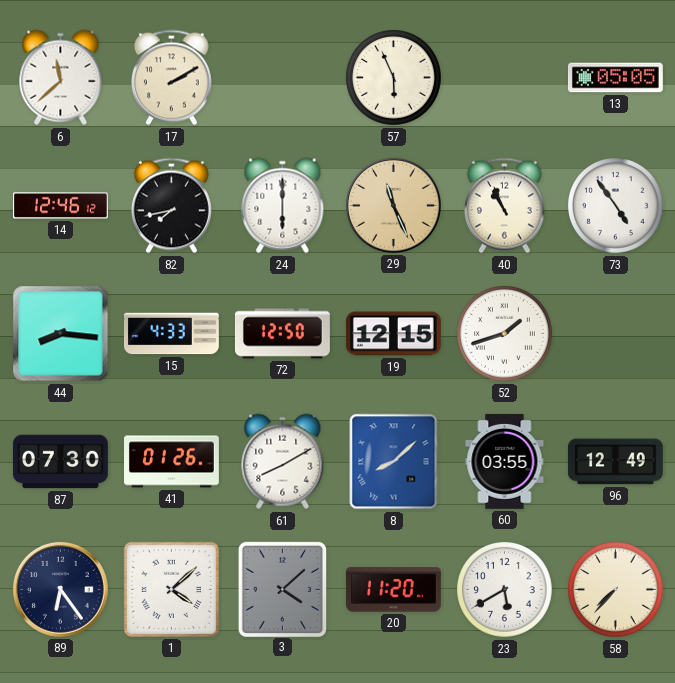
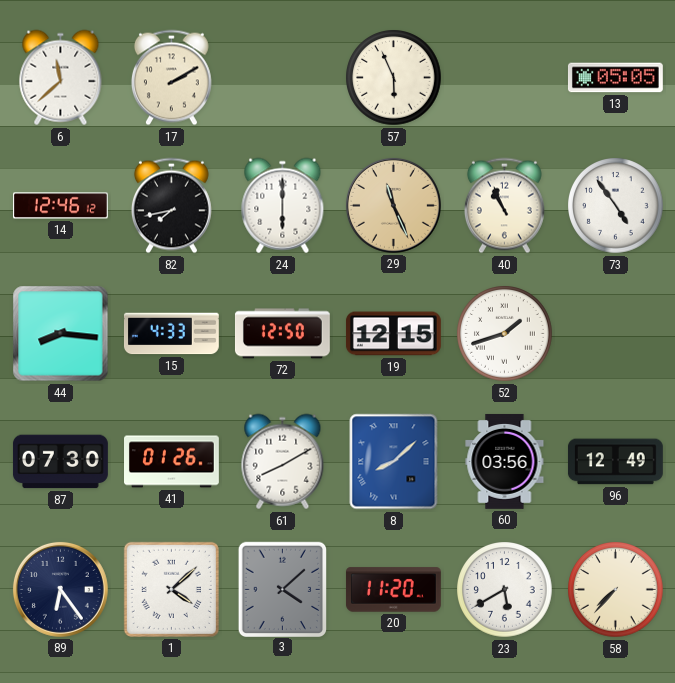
60: 03:55 -> 03:56 (505, 461)
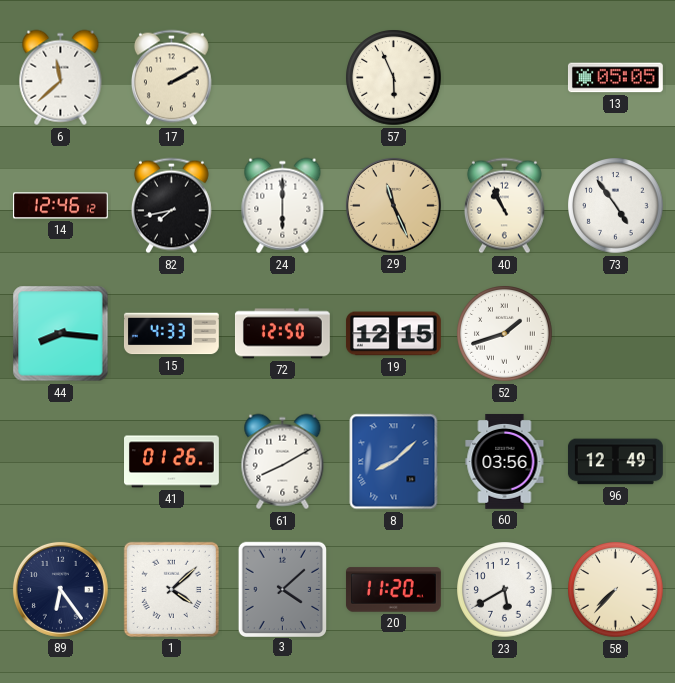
87: 07:30 -> none (60, 462)
